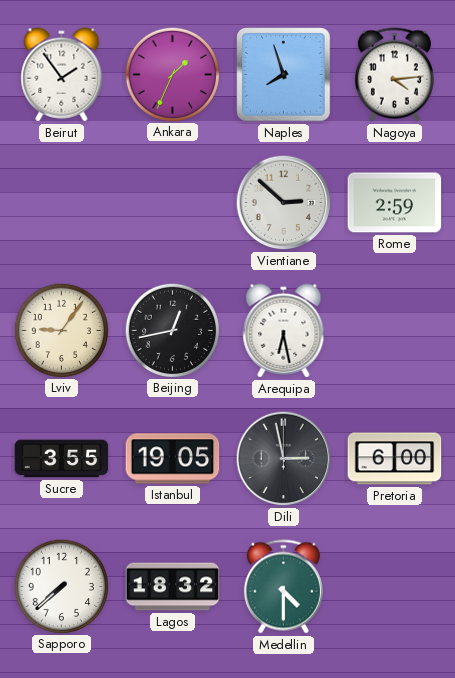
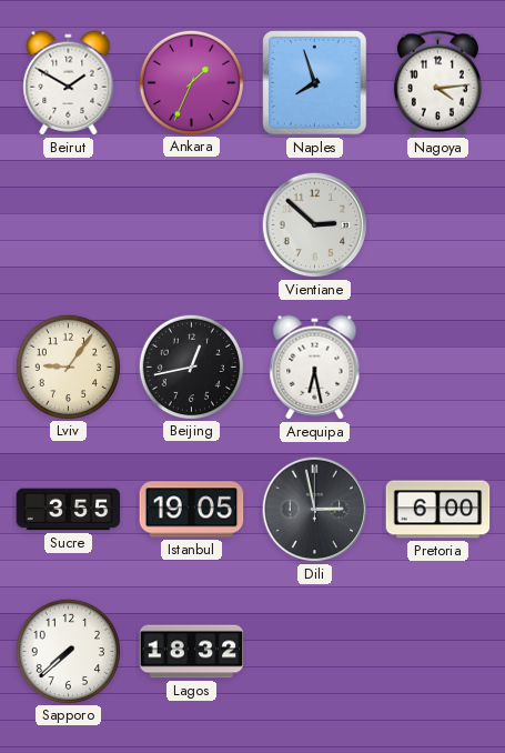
Beirut: 1:54 -> 1:50 (69, 83)
Rome: 2:59 -> none (395, 203)
Medellin: 4:30 -> none (283, 587)
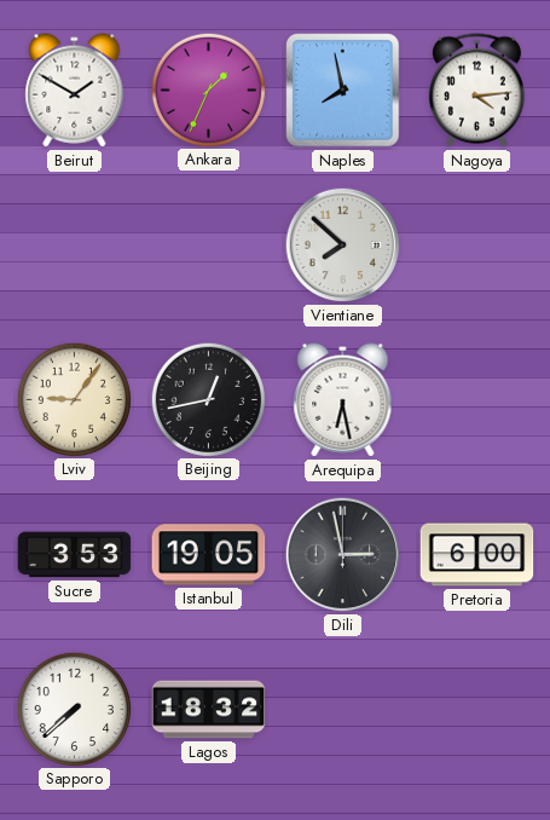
Naples: 7:57 -> 7:58 (343, 91)
Vientiane: 2:52 -> 7:52 (343, 246)
Sucre: 3:55 -> 3:53 (75, 555)
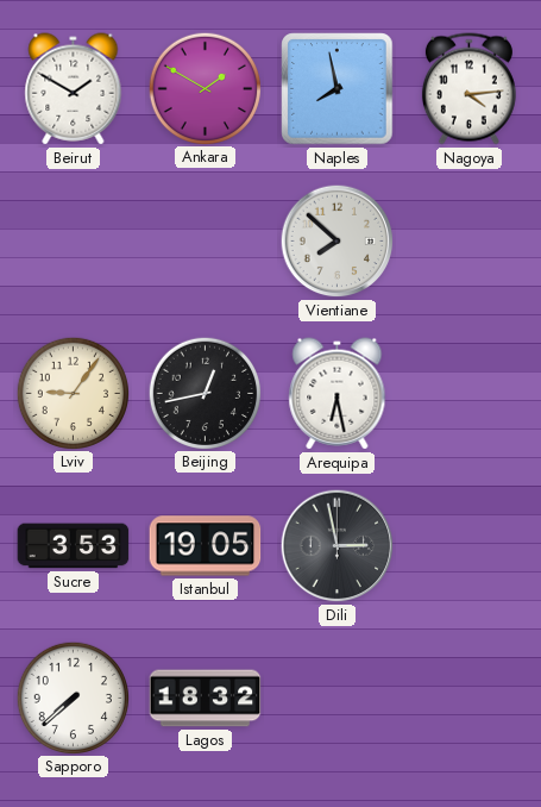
Ankara: 1:34 -> 1:50 (205, 88)
Pretoria: 6:00 -> none (477, 555)
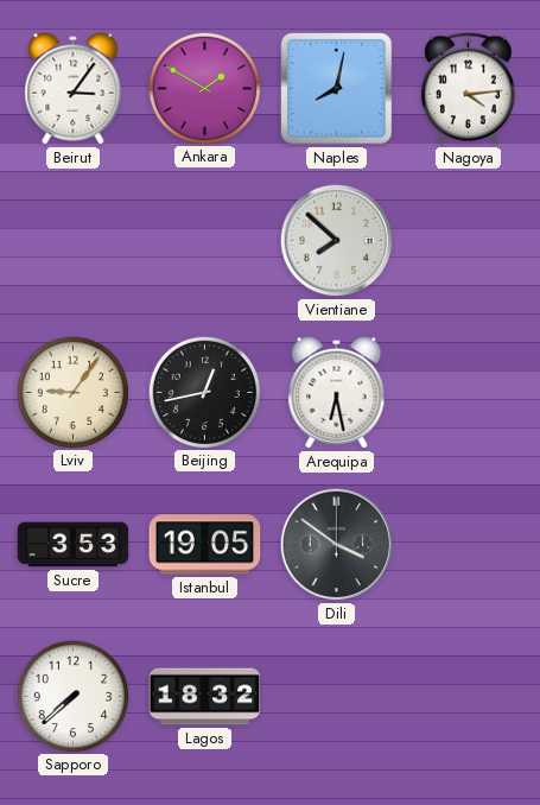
Beirut: 1:50 -> 3:06 (74, 89)
Naples: 7:58 -> 8:02 (337, 89)
Dili: 2:58 -> 3:51 (337, 545)
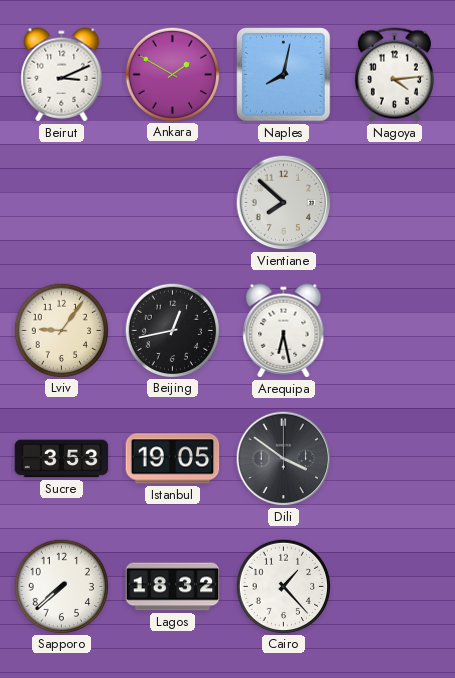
Beirut: 3:06 -> 3:11 (62, 75)
Cairo: none -> 1:23 (283, 586)
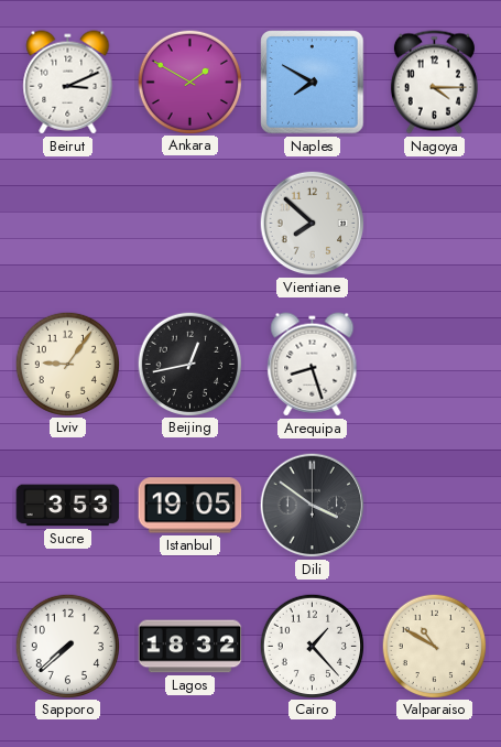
Naples: 8:02 -> 7:50 (313, 83)
Nagoya: 4:14 -> 4:15 (434, 83)
Arequipa: 6:28 -> 8:27 (313, 365)
Valparaiso: none -> 10:50 (434, 646)
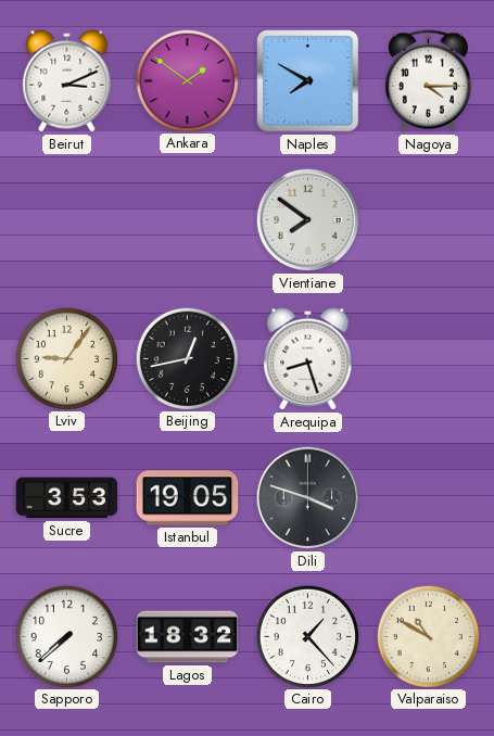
Ankara: 1:50 -> 1:51 (187, 80)
Vientiane: 7:52 -> 7:51 (308, 220)
Dili: 3:51 -> 3:48 (308, 498)
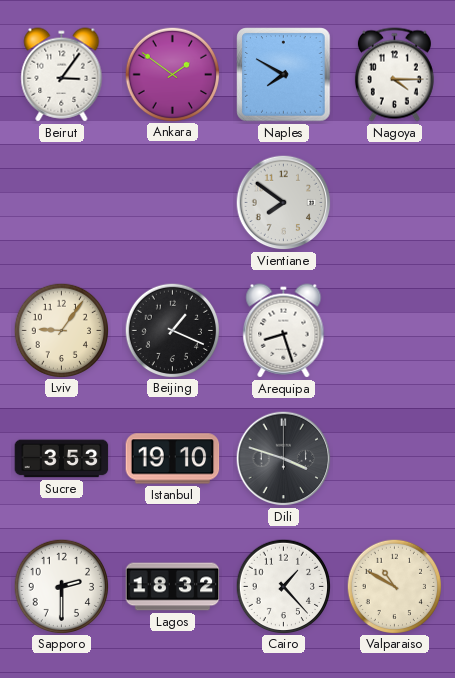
Beirut: 3:11 -> 3:06 (62, 75)
Beijing: 12:43 -> 1:19 (172, 330)
Istanbul: 19:05 -> 19:10 (173, 459)
Sapporo: 7:38 -> 2:30 (61, 586)
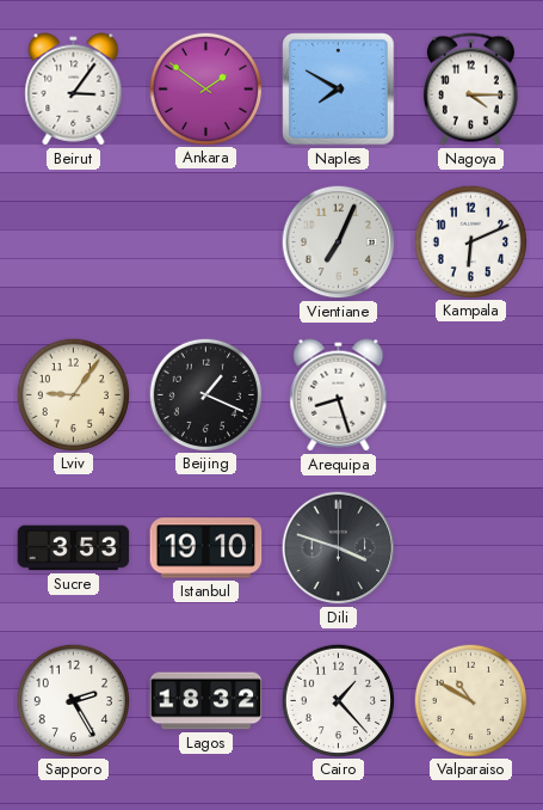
Vientiane: 7:51 -> 7:04 (339, 243)
Kampala: none -> 6:11 (470, 241)
Sapporo: 2:30 -> 2:25 (73, 700)
